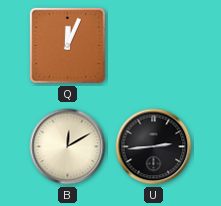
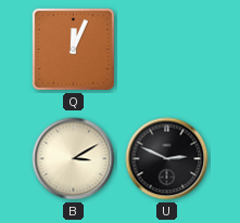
B: 12:10 -> 3:10 (74, 159)
U: 2:44 -> 2:49 (167, 159)
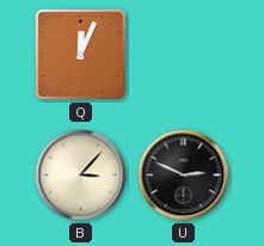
B: 3:10 -> 3:07 (81, 176)
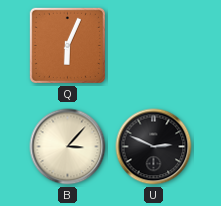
Q: 12:04 -> 6:04 (67, 45)
